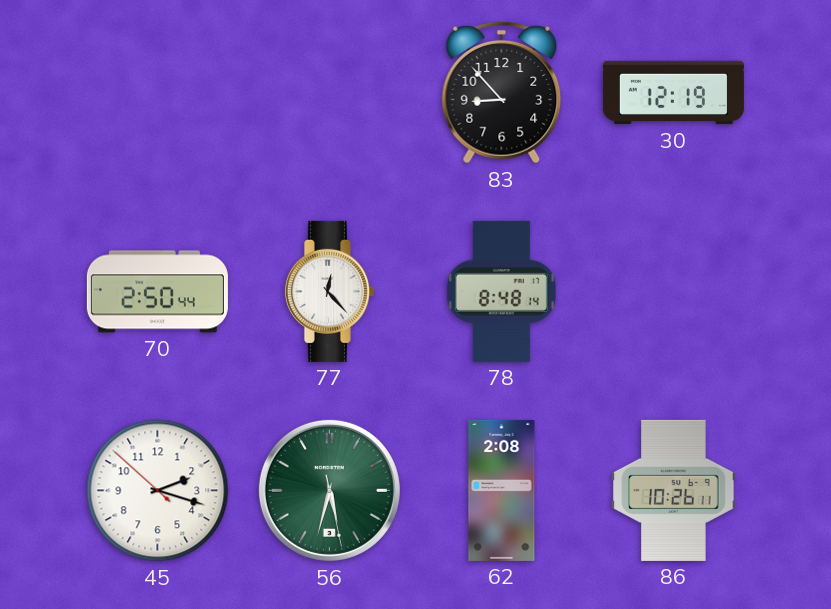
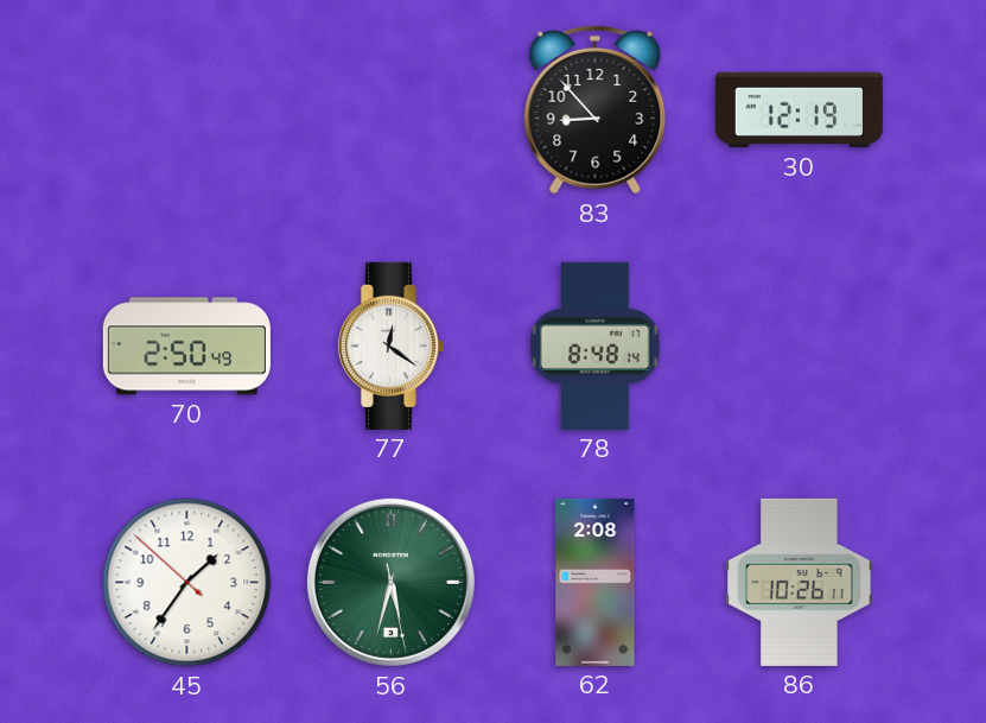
70: 2:50:44 -> 2:50:49 (186, 347)
77: 12:23 -> 12:21 (390, 345)
45: 2:17 -> 1:35 (187, 583)
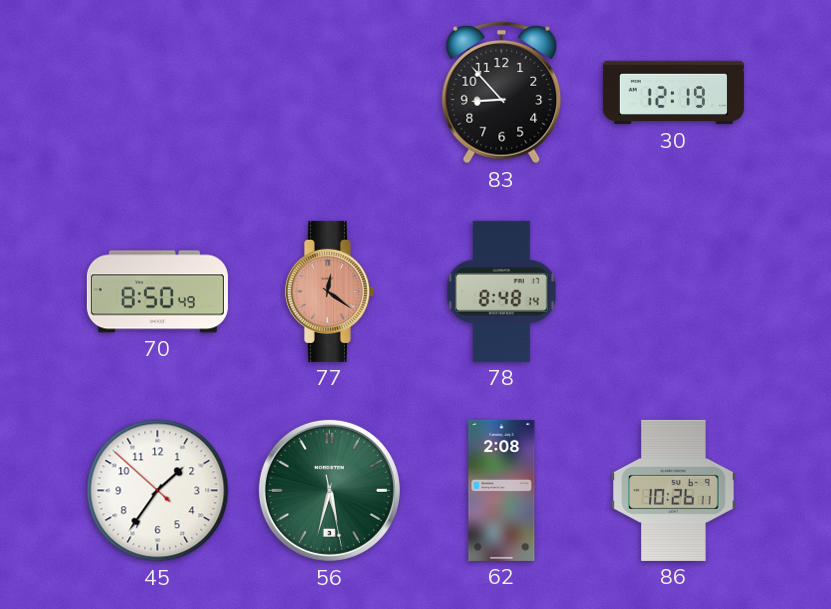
70: 2:50 -> 8:50 (157, 292)
77 dial: white -> salmon (329, 291)
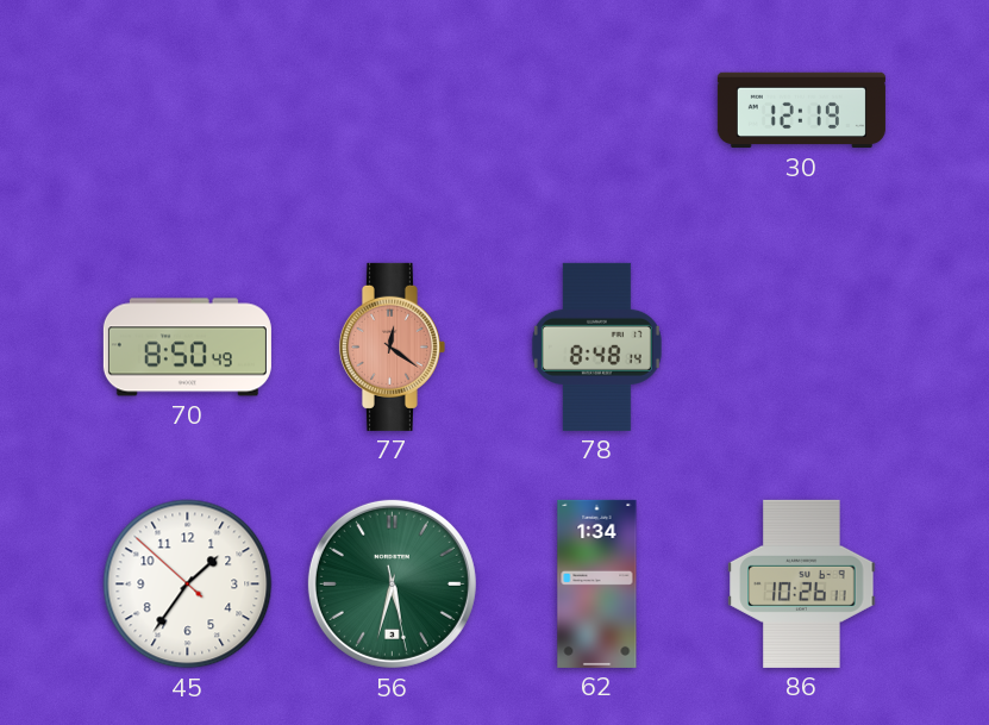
83: 8:53 -> none (502, 92)
62: 2:08 -> 1:34 (597, 583)
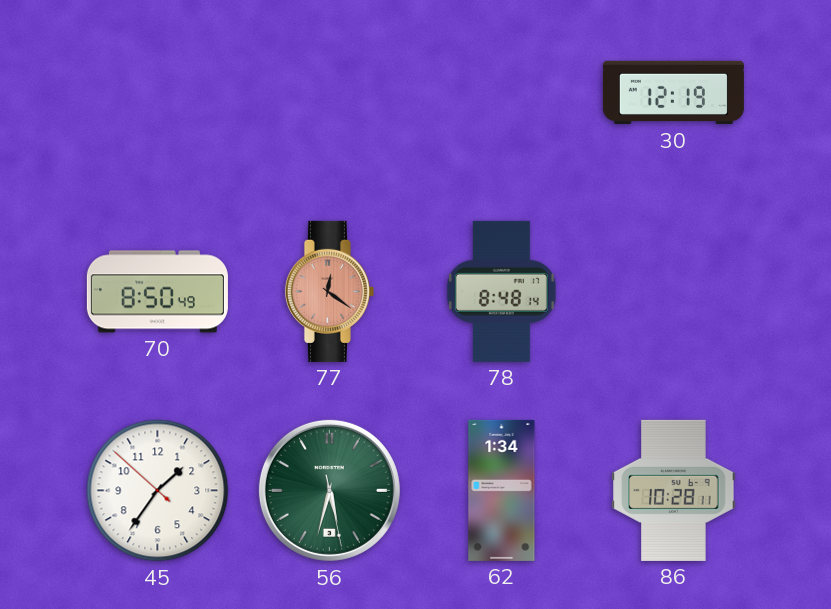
86: 10:26 -> 10:28 (674, 490)
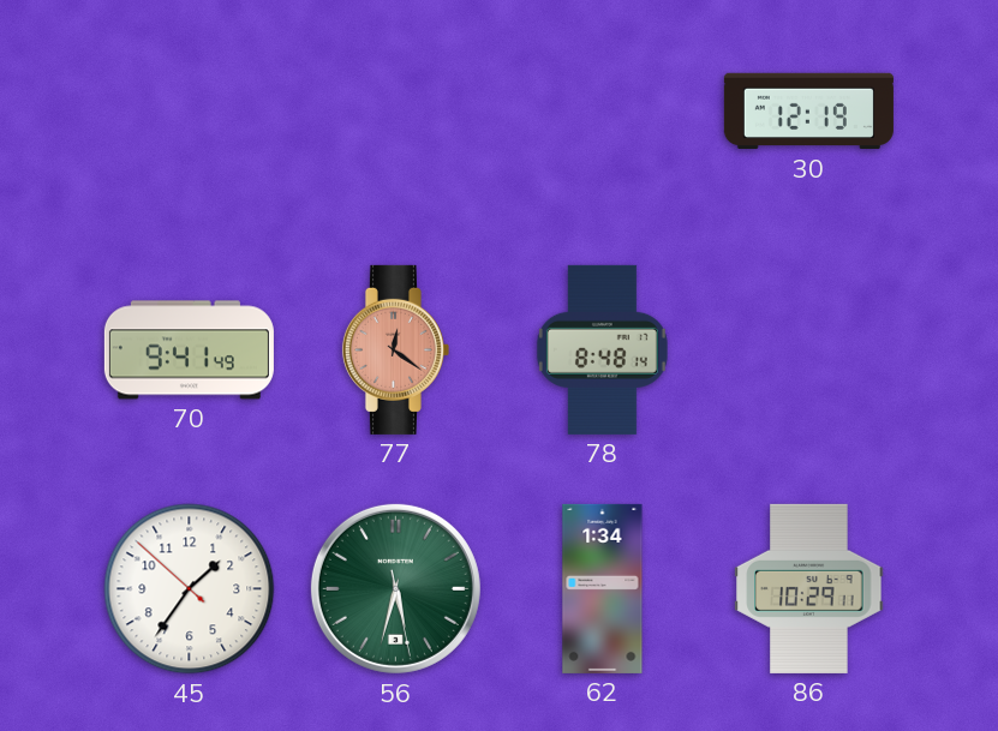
70: 8:50 -> 9:41 (189, 350)
86: 10:28 -> 10:29 (809, 588)
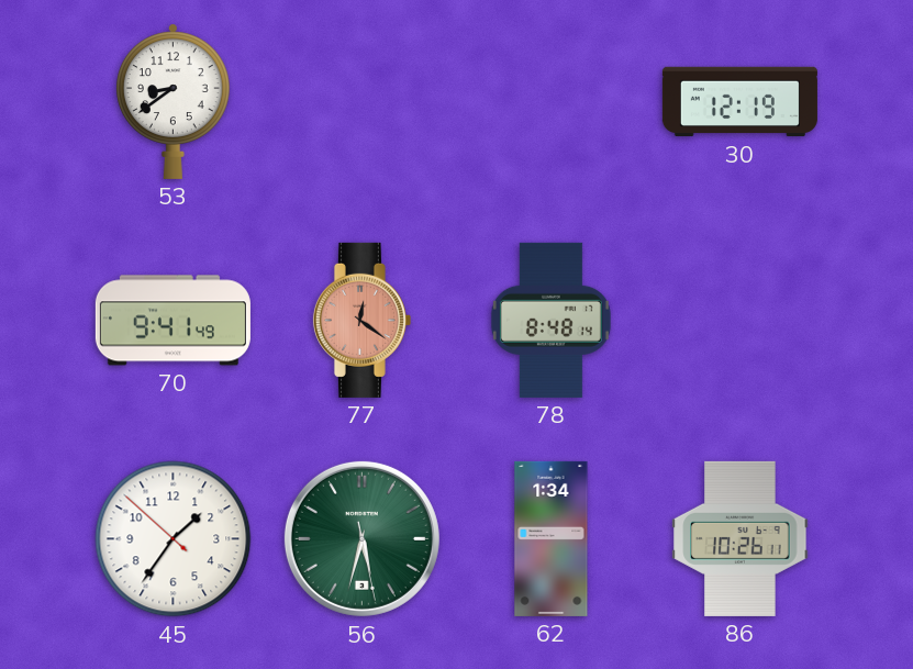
53: none -> 8:39 (172, 101)
86: 10:29 -> 10:26 (741, 538)
